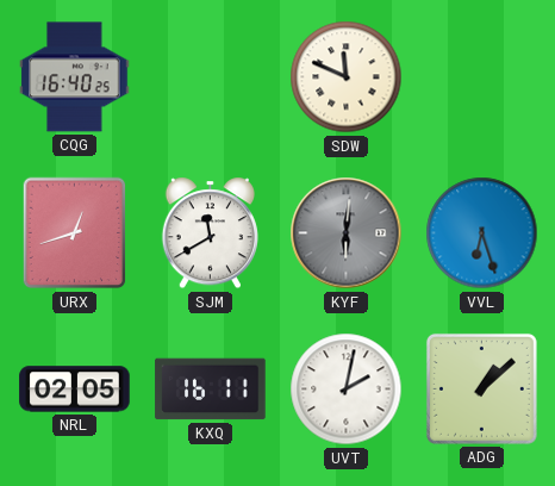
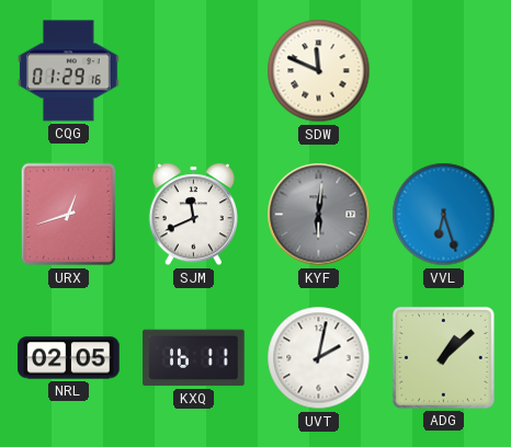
CQG: 16:40 -> 01:29 (69, 71)
SJM: 11:40 -> 11:41 (193, 215)
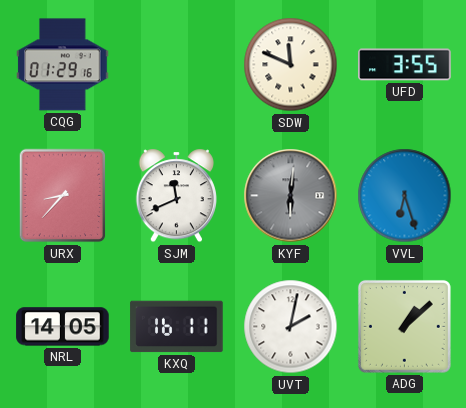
UFD: none -> 3:55 (405, 65)
URX: 12:42 -> 8:37 (63, 196)
NRL: 02:05 -> 14:05 (63, 327)
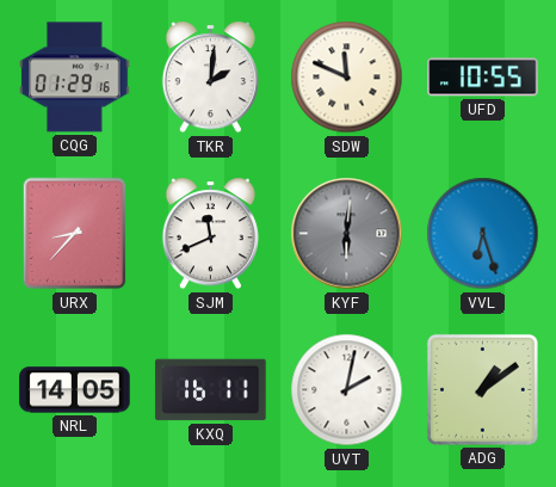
TKR: none -> 2:01 (210, 78)
UFD: 3:55 -> 10:55 (483, 78)
ADG: 1:08 -> 1:09 (482, 389)
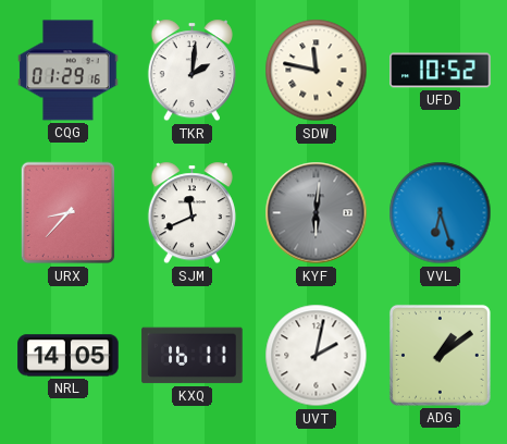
SDW: 11:49 -> 11:47 (317, 71)
UFD: 10:55 -> 10:52 (441, 71)
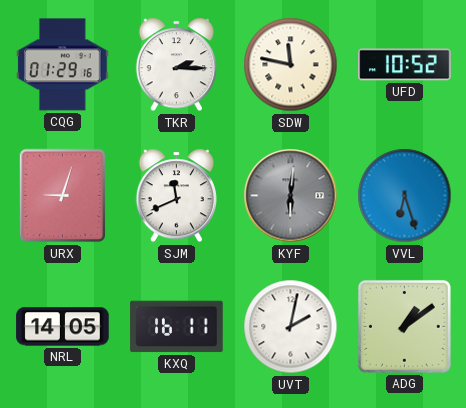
TKR: 2:01 -> 2:15 (176, 65)
URX: 8:37 -> 9:03 (63, 196)
